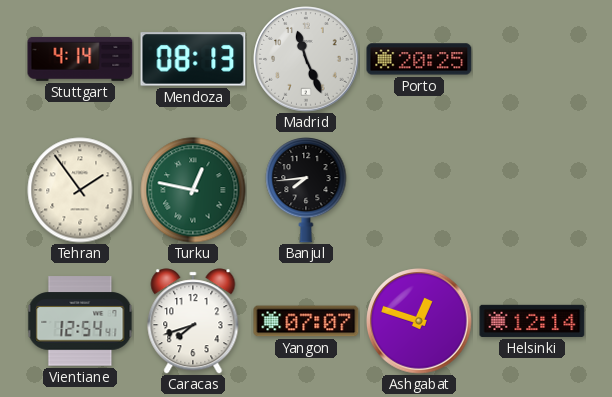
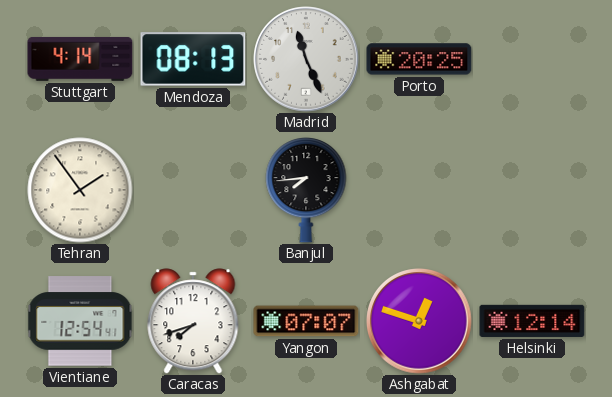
Turku: 12:47 -> none (193, 190)
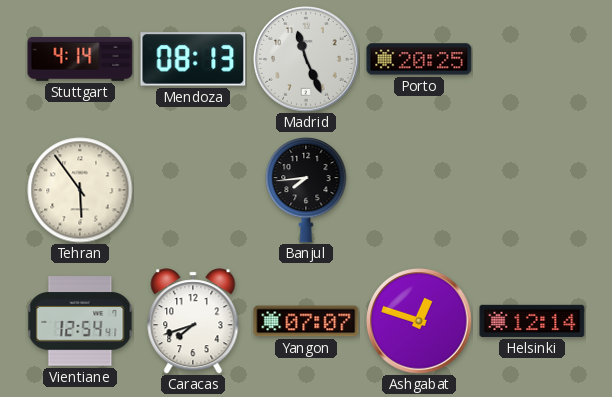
Tehran: 1:54 -> 5:54 (80, 190)
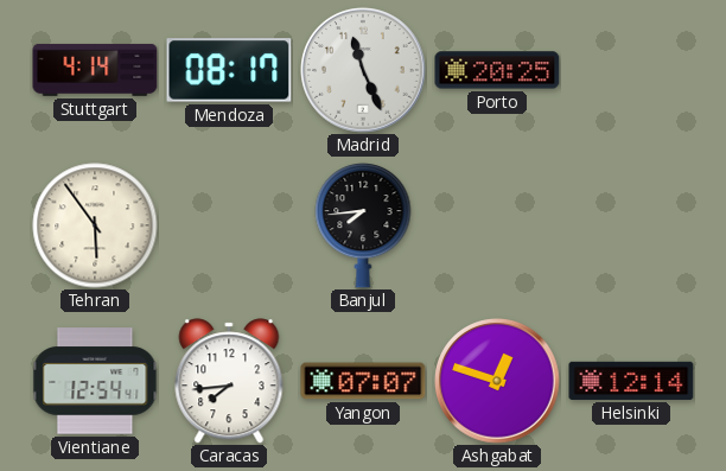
Mendoza: 08:13 -> 08:17 (229, 70)
Caracas: 7:42 -> 7:44 (229, 381)
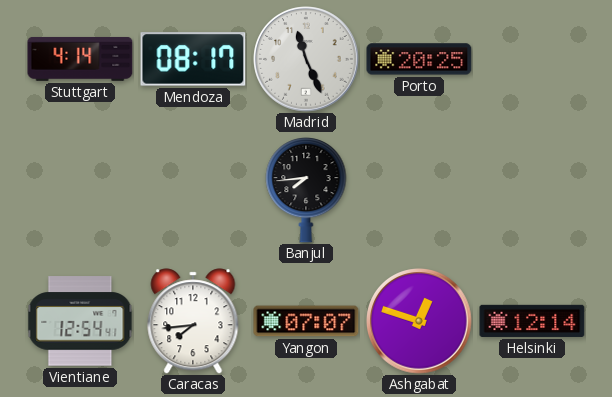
Tehran: 5:54 -> none (95, 225)
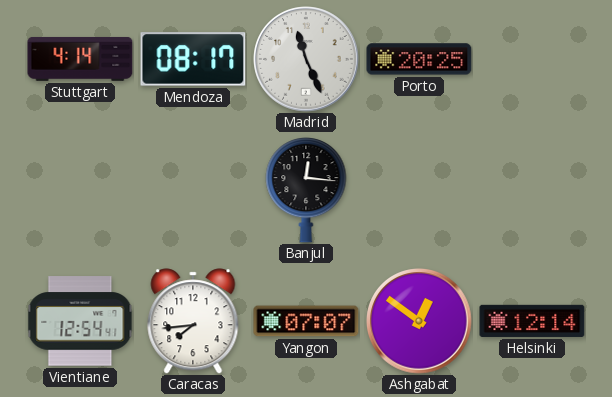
Banjul: 7:44 -> 12:16 (306, 190)
Ashgabat: 12:48 -> 12:51 (419, 321)
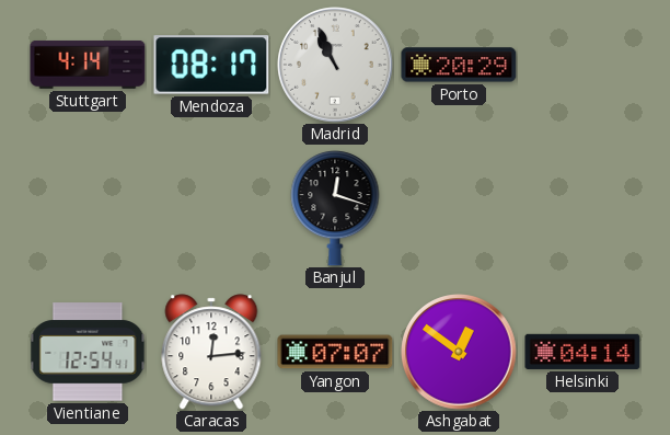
Madrid: 11:26 -> 10:56 (335, 65)
Porto: 20:25 -> 20:29 (459, 65)
Banjul: 12:16 -> 12:18 (335, 208)
Caracas: 7:44 -> 12:14 (211, 352)
Helsinki: 12:14 -> 04:14 (582, 352)
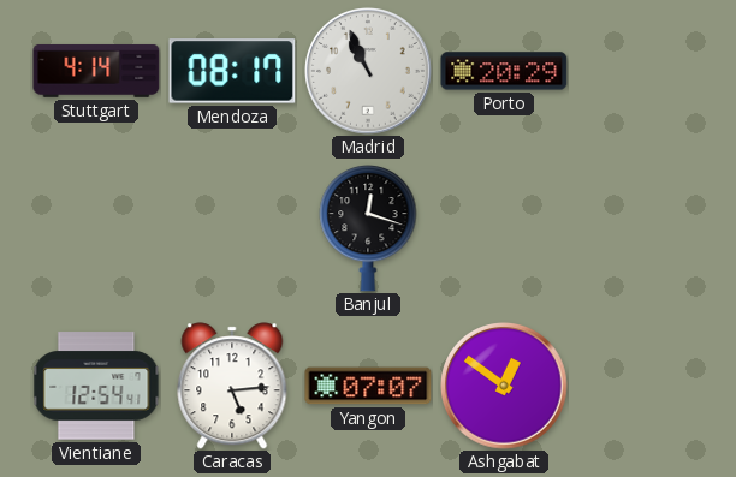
Caracas: 12:14 -> 5:14 (232, 386)
Helsinki: 04:14 -> none (582, 352)
